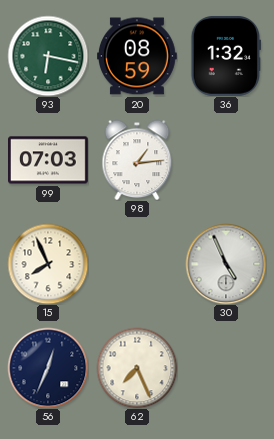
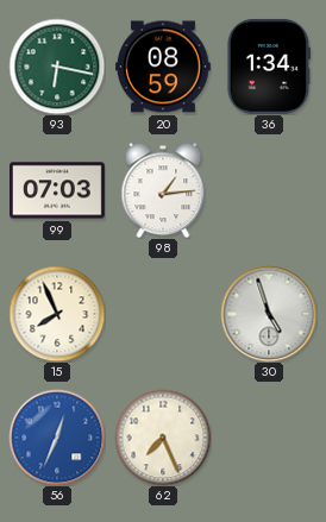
36: 1:32 -> 1:34 (268, 67)
30: 4:56 -> 4:57 (269, 314)
56 dial: navy -> blue (57, 438)
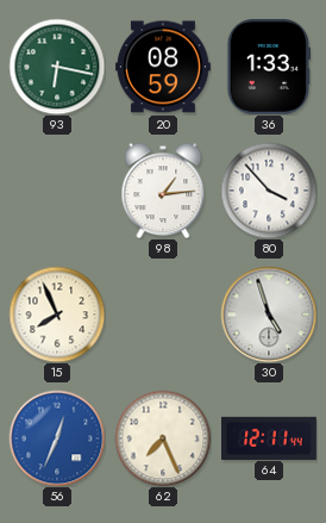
36: 1:34 -> 1:33 (268, 67)
99: 07:03 -> none (58, 190)
80: none -> 3:53 (269, 191)
64: none -> 12:11 (270, 437)
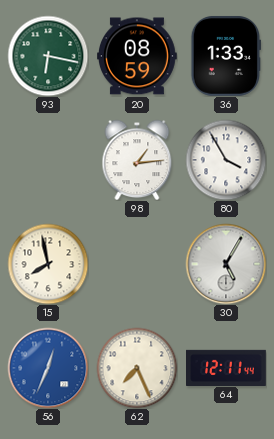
80: 3:53 -> 3:55 (226, 160)
15: 7:56 -> 7:58 (48, 264)
30: 4:57 -> 5:05 (226, 264)
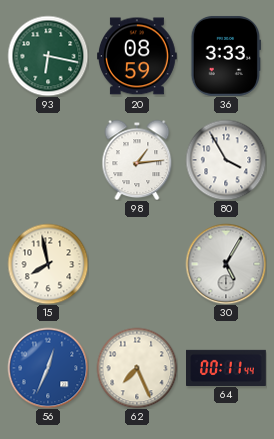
36: 1:33 -> 3:33 (225, 56)
64: 12:11 -> 00:11 (227, 367)
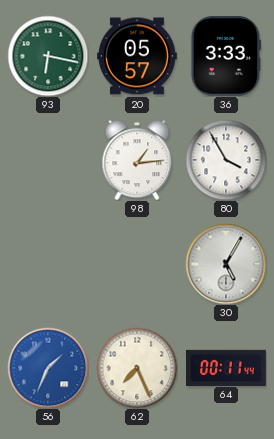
20: 08:59 -> 05:57 (138, 56)
15: 7:58 -> none (48, 264)
56: 12:34 -> 1:34 (48, 368)
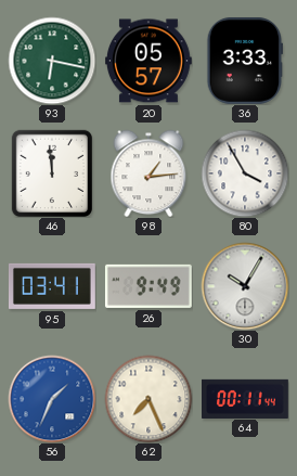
46: none -> 11:59 (51, 172)
95: none -> 03:41 (52, 286)
26: none -> 9:49 (148, 286)
30: 5:05 -> 10:05 (245, 286)
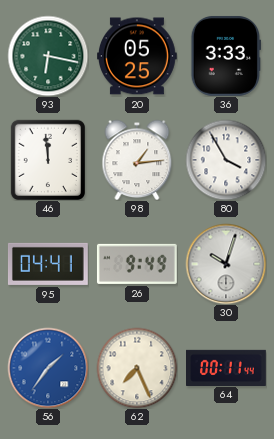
20: 05:57 -> 05:25 (138, 56)
95: 03:41 -> 04:41 (48, 264)
30: 10:05 -> 10:03 (226, 264)
56: 1:34 -> 1:36 (48, 368)
